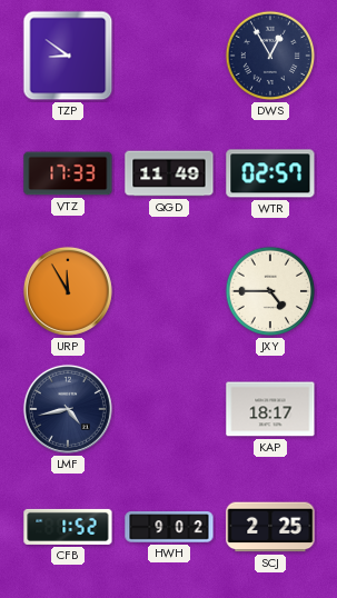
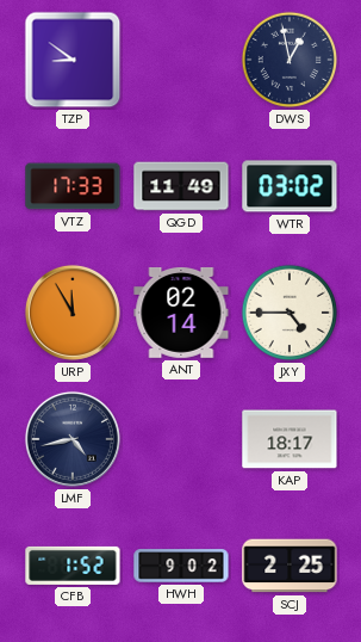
DWS: 12:55 -> 12:58 (290, 60)
WTR: 02:57 -> 03:02 (290, 186)
ANT: none -> 02:14 (181, 313)
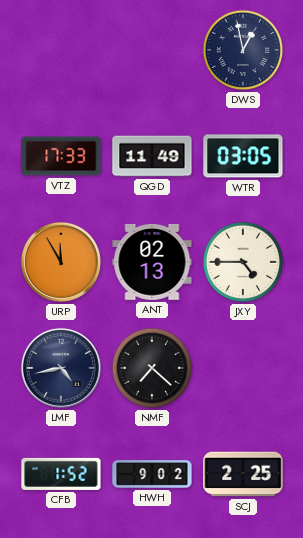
TZP: 8:51 -> none (73, 60)
WTR: 03:02 -> 03:05 (243, 156)
ANT: 02:14 -> 02:13 (152, 262)
NMF: none -> 7:22 (152, 368)
KAP: 18:17 -> none (290, 439)
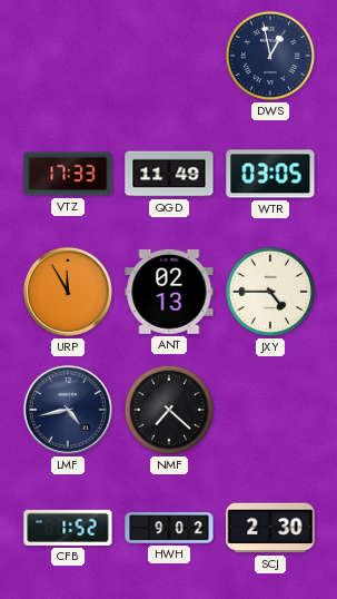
SCJ: 2:25 -> 2:30 (270, 528)
